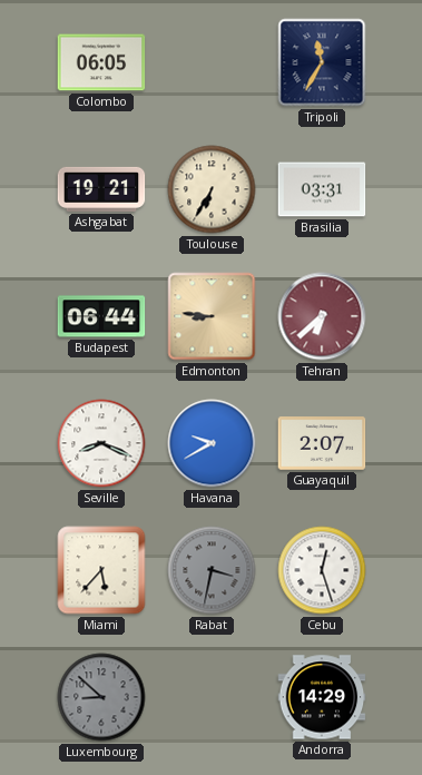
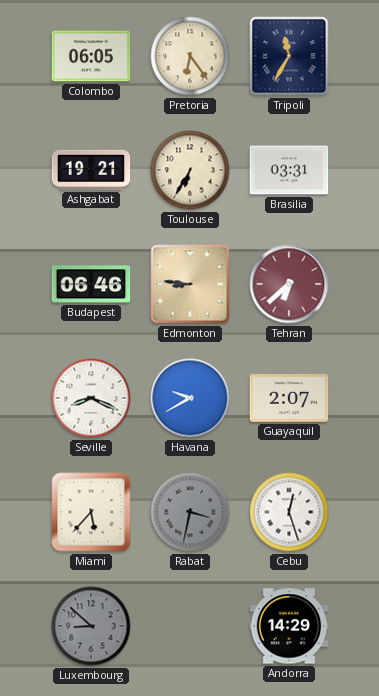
Pretoria: none -> 6:24 (190, 56)
Budapest: 06:44 -> 06:46 (91, 284)
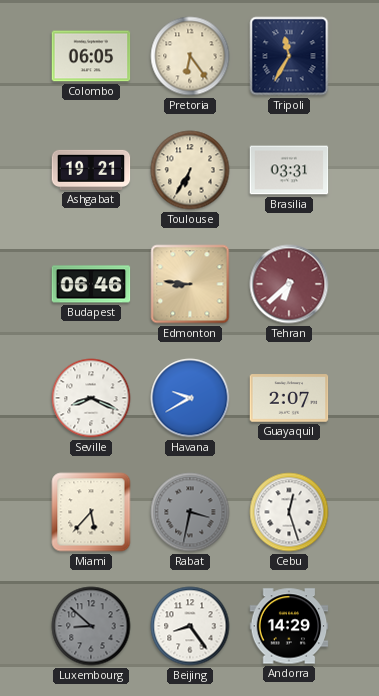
Beijing: none -> 8:24 (190, 626)
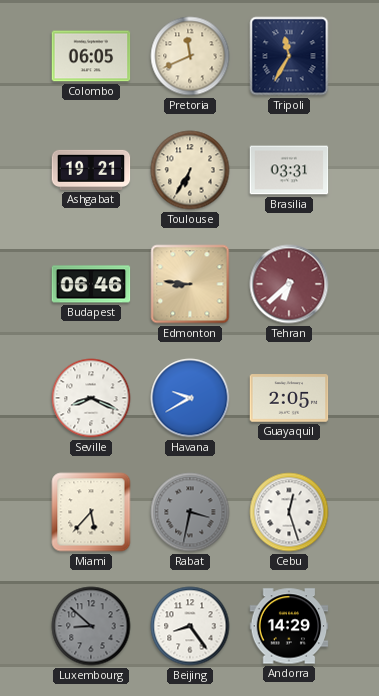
Pretoria: 6:24 -> 11:41 (190, 56)
Guayaquil: 2:07 -> 2:05 (289, 398)
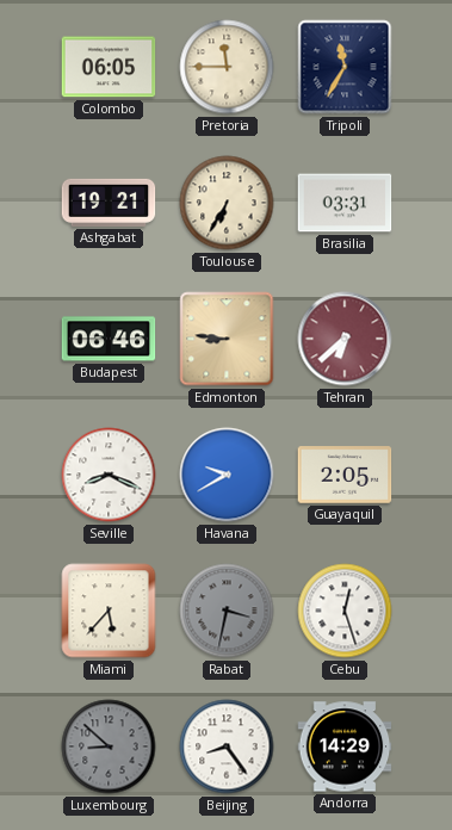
Pretoria: 11:41 -> 11:45 (227, 67)
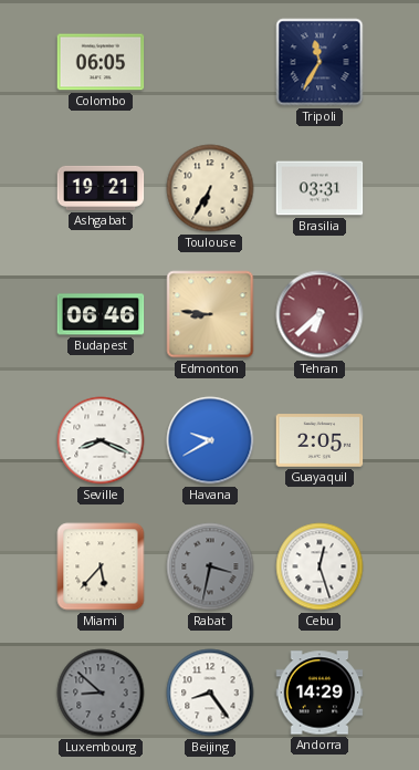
Pretoria: 11:45 -> none (227, 67)
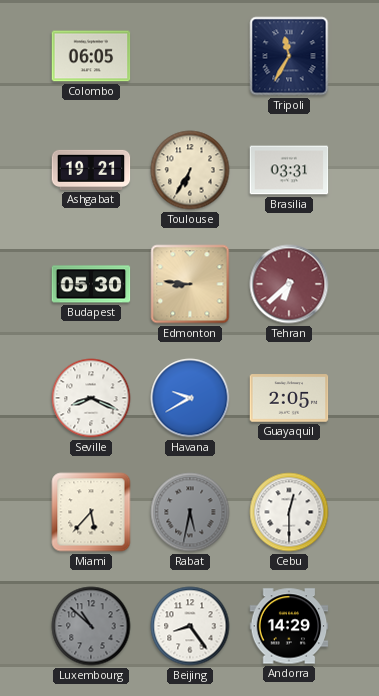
Budapest: 06:46 -> 05:30 (91, 284)
Rabat: 3:32 -> 5:32 (190, 512)
Cebu: 12:27 -> 12:30 (289, 512)
Luxembourg: 8:52 -> 10:52 (91, 626)
